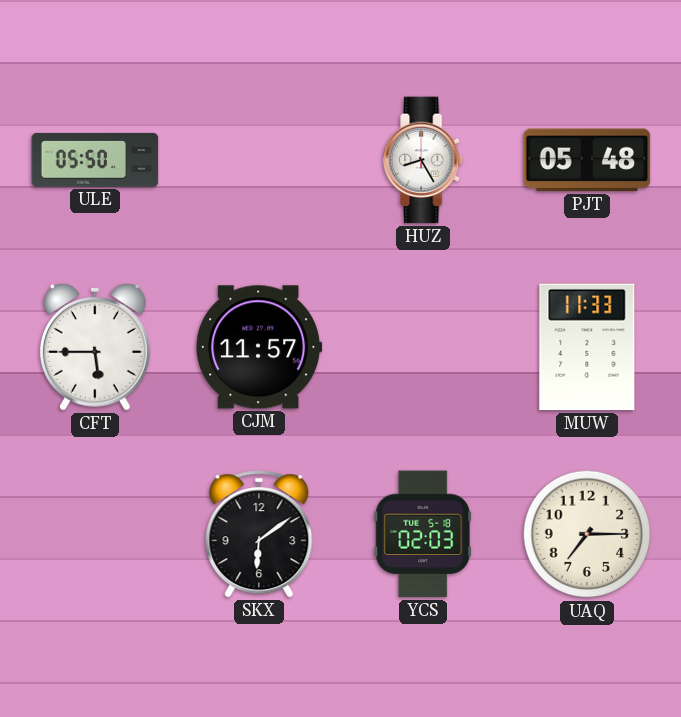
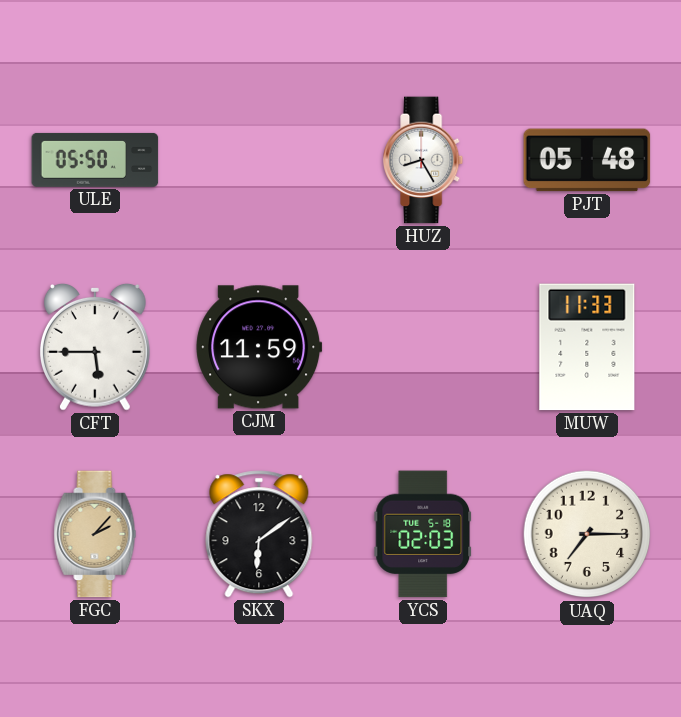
CJM: 11:57 -> 11:59 (259, 347)
FGC: none -> 2:07 (95, 534)
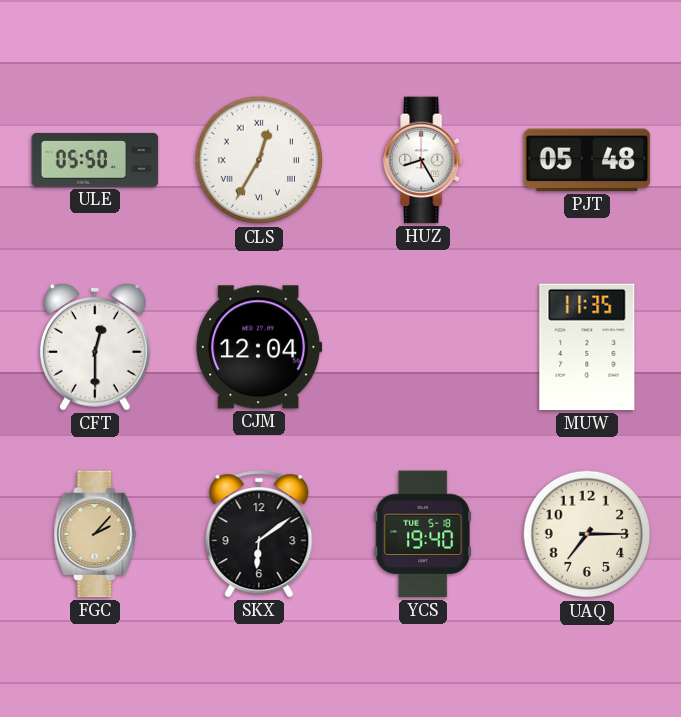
CLS: none -> 12:35 (259, 160)
CFT: 5:45 -> 12:30 (95, 347)
CJM: 11:59 -> 12:04 (259, 347)
MUW: 11:33 -> 11:35 (587, 347)
YCS: 02:03 -> 19:40 (422, 534)
